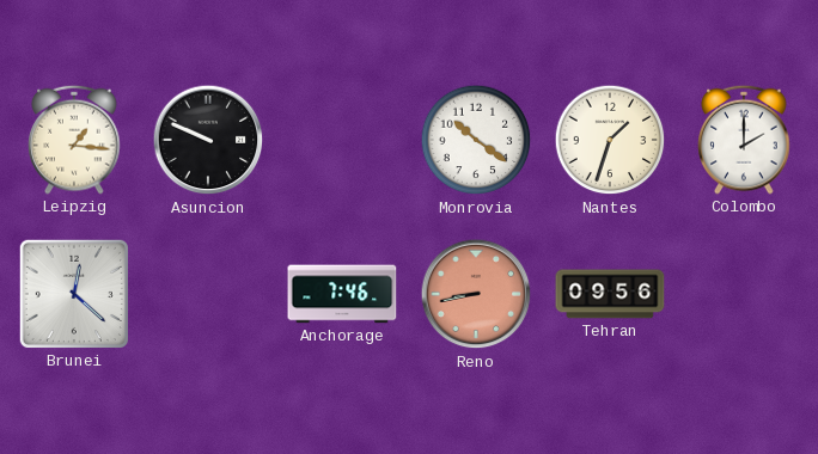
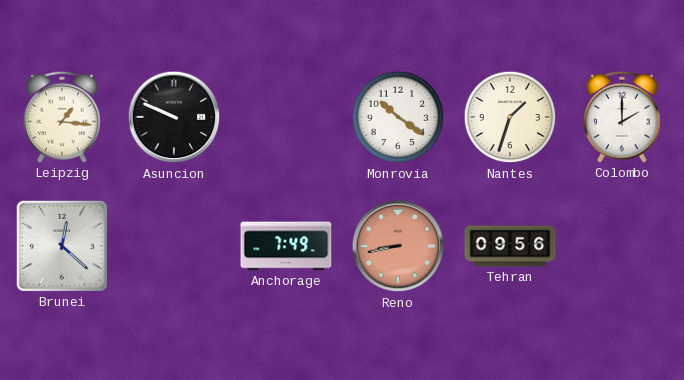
Anchorage: 7:46 -> 7:49 (286, 246)
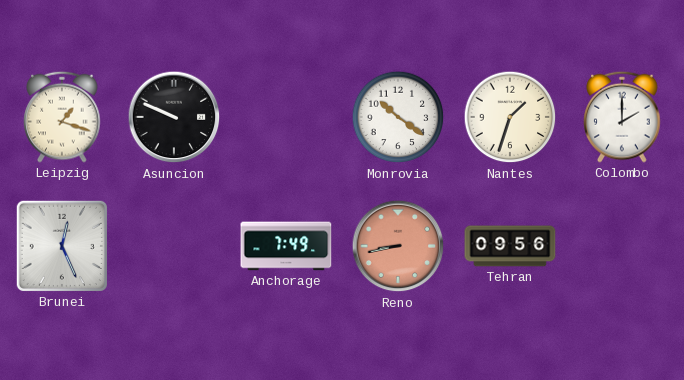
Leipzig: 1:16 -> 1:18 (62, 117)
Brunei: 12:22 -> 12:26 (62, 246)
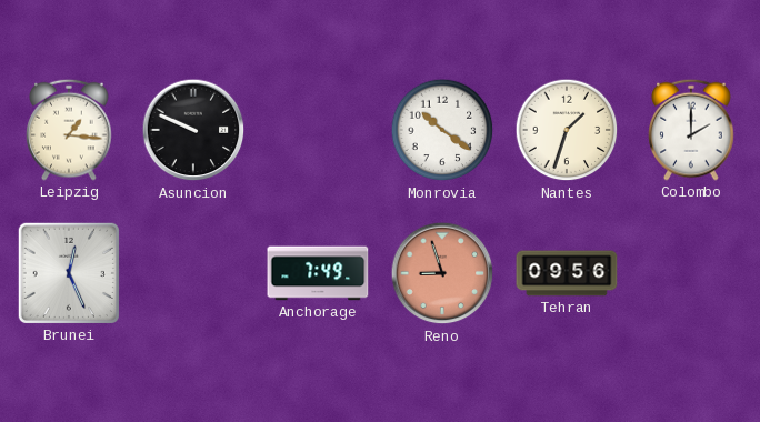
Leipzig: 1:18 -> 1:16 (69, 130)
Reno: 8:43 -> 8:57 (442, 273)
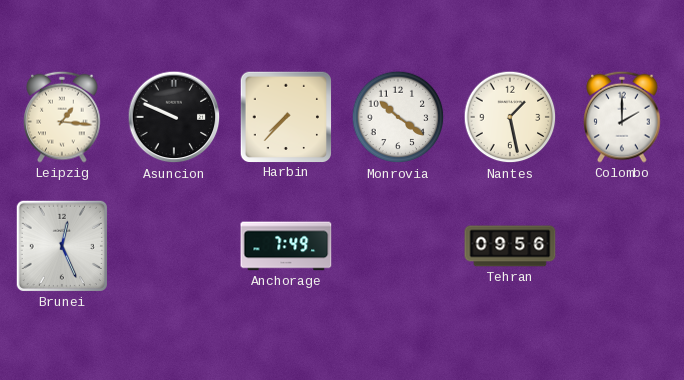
Harbin: none -> 7:37 (285, 116)
Nantes: 1:33 -> 1:28 (510, 117)
Reno: 8:57 -> none (442, 273)
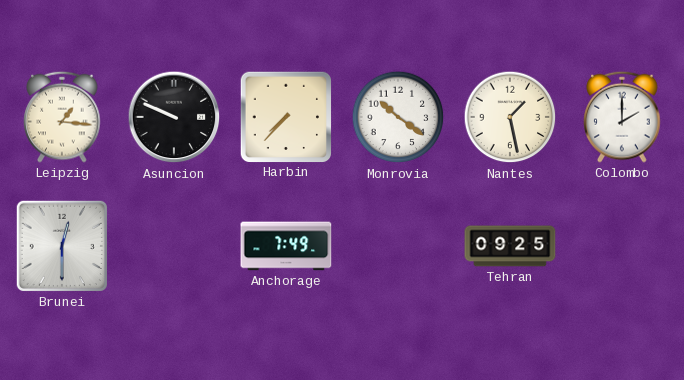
Brunei: 12:26 -> 12:30 (62, 246)
Tehran: 09:56 -> 09:25 (510, 246)
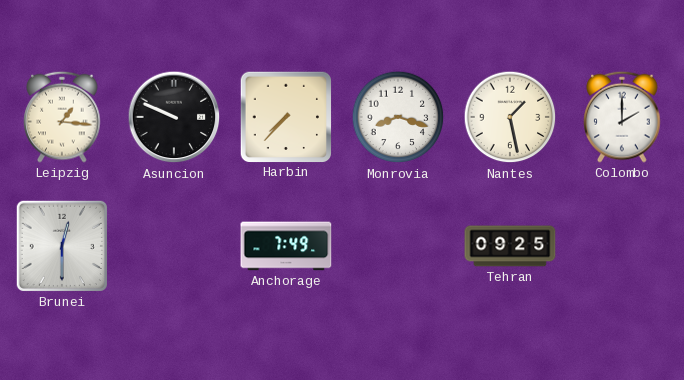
Monrovia: 10:21 -> 8:18 (398, 117)
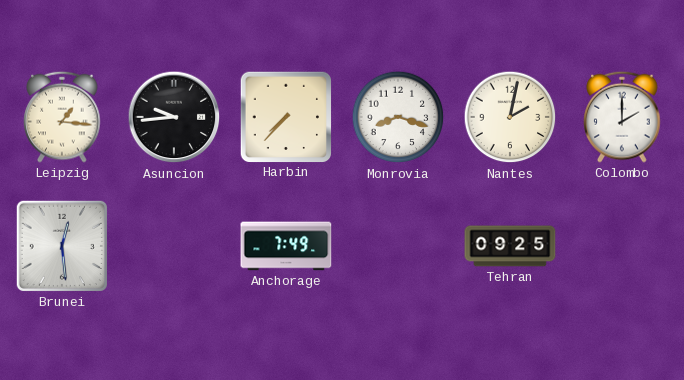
Asuncion: 9:49 -> 9:44 (174, 117)
Nantes: 1:28 -> 2:02 (510, 117)
Brunei: 12:30 -> 12:29 (62, 246)
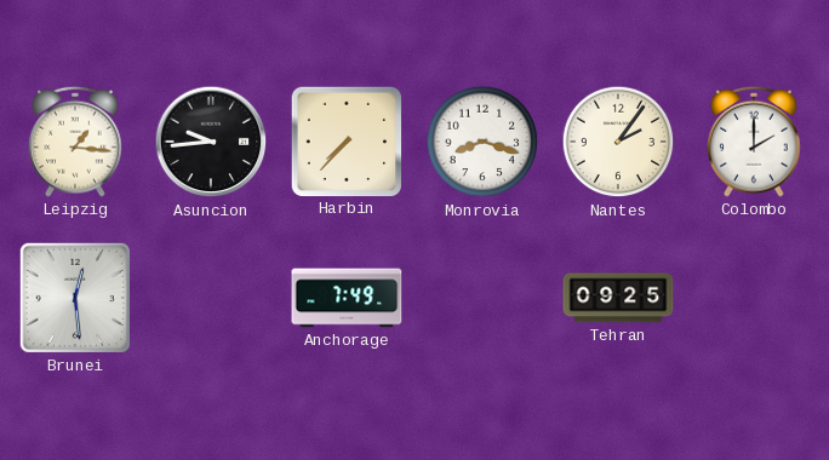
Nantes: 2:02 -> 2:06 (618, 142)
